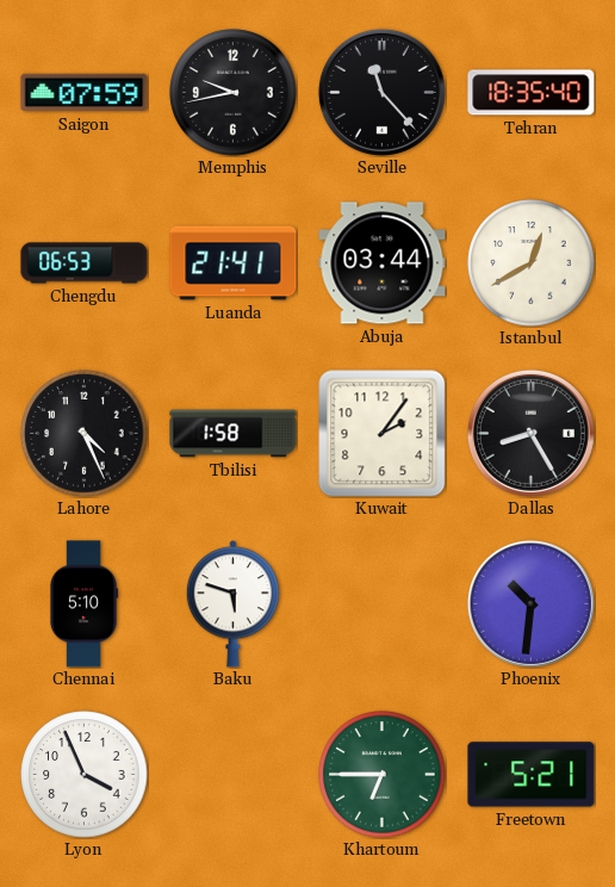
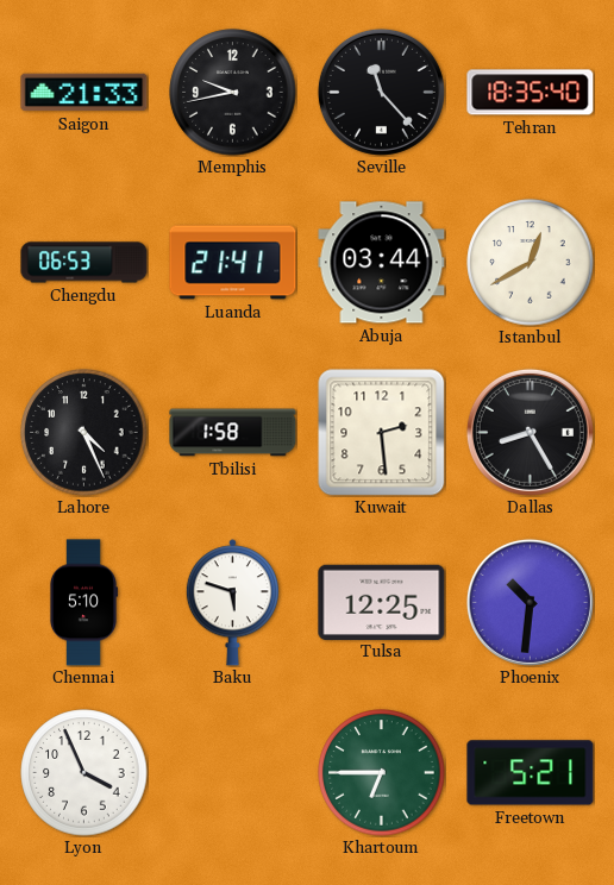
Saigon: 07:59 -> 21:33 (84, 93)
Kuwait: 2:06 -> 2:29 (381, 432)
Tulsa: none -> 12:25 (382, 602)
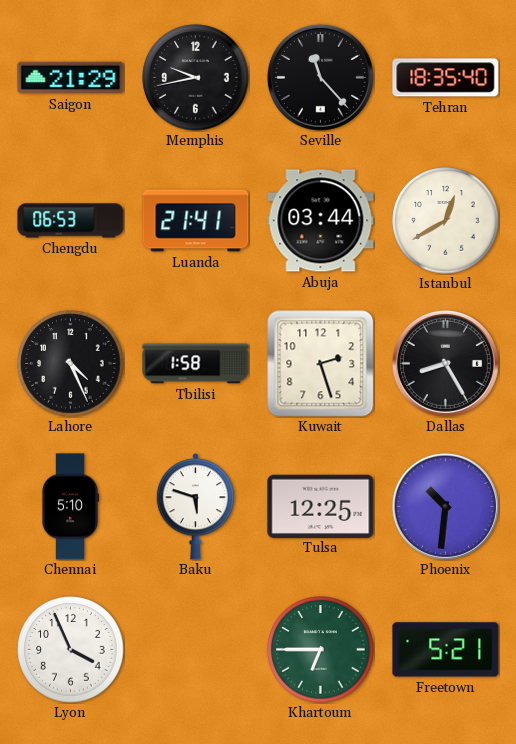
Saigon: 21:33 -> 21:29 (71, 78)
Kuwait: 2:29 -> 2:27 (320, 363)
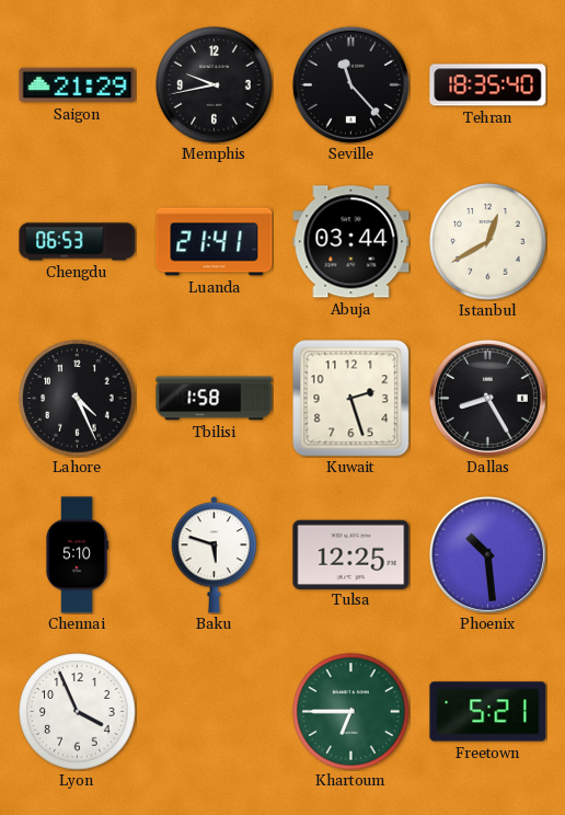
Phoenix: 10:31 -> 10:29 (487, 554)
